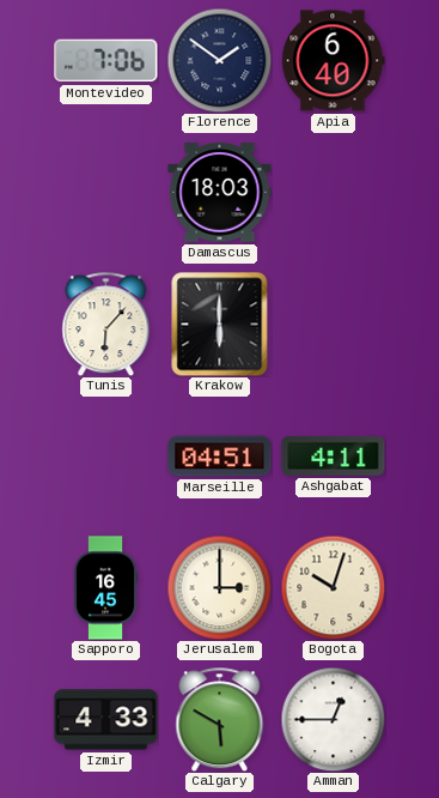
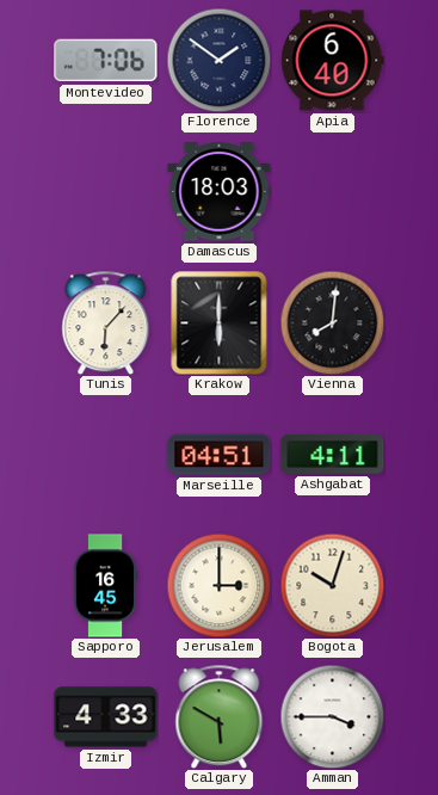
Vienna: none -> 8:01 (332, 322)
Amman: 12:45 -> 3:45 (332, 716)
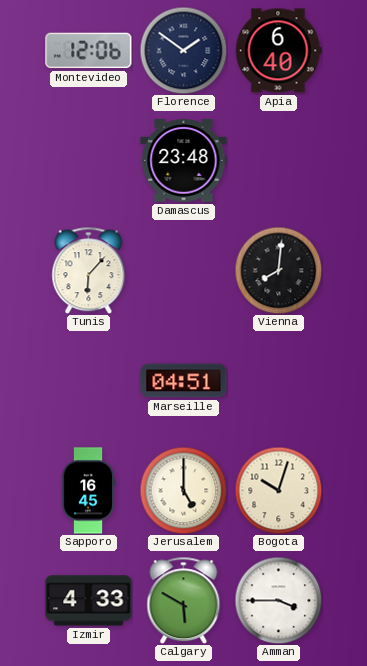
Montevideo: 7:06 -> 12:06 (89, 51)
Damascus: 18:03 -> 23:48 (184, 161)
Krakow: 6:00 -> none (220, 322)
Ashgabat: 4:11 -> none (333, 454)
Jerusalem: 3:00 -> 5:00 (183, 490)
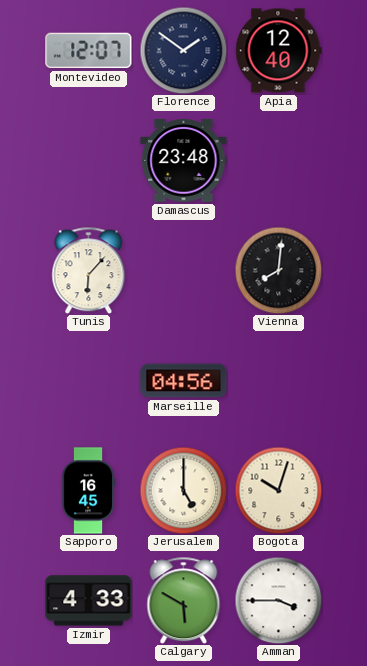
Montevideo: 12:06 -> 12:07 (89, 51)
Apia: 6:40 -> 12:40 (279, 51)
Marseille: 04:51 -> 04:56 (184, 381)
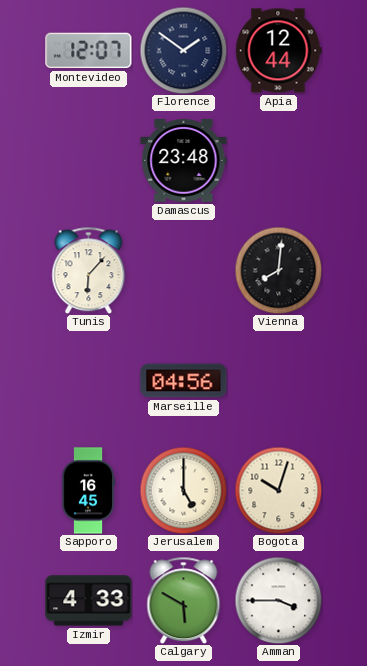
Apia: 12:40 -> 12:44 (279, 51)
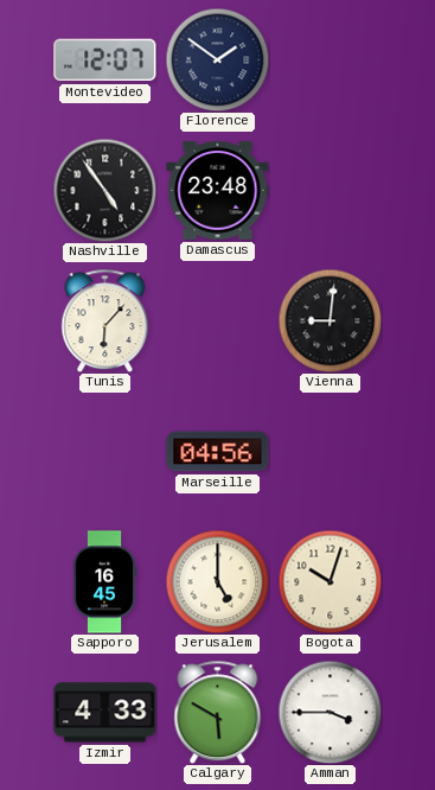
Apia: 12:44 -> none (279, 51)
Nashville: none -> 4:54 (104, 190)
Vienna: 8:01 -> 9:01 (330, 320)
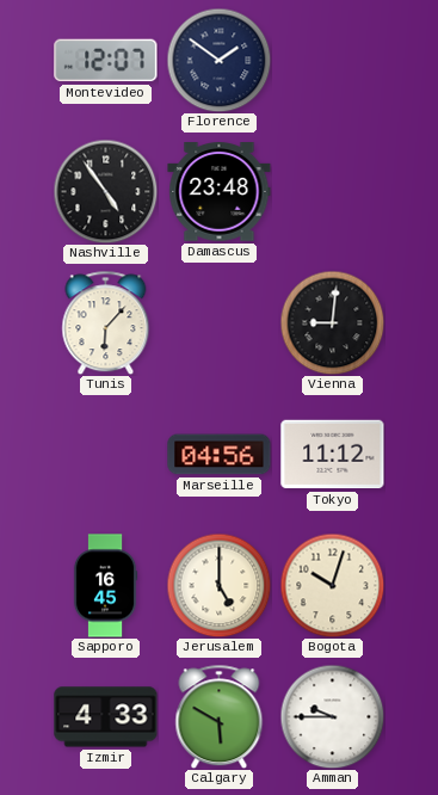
Tokyo: none -> 11:12 (333, 455)
Amman: 3:45 -> 9:45 (332, 716)
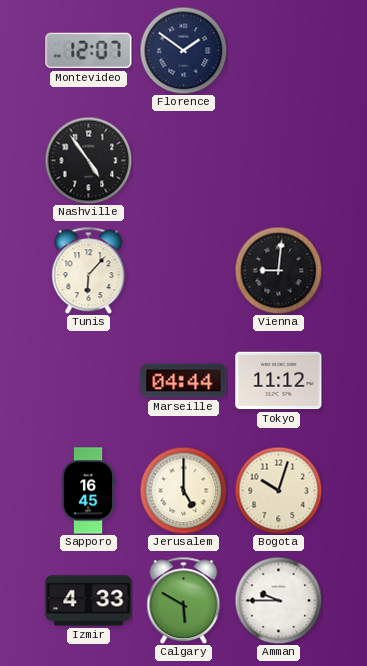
Damascus: 23:48 -> none (220, 192)
Marseille: 04:56 -> 04:44 (184, 381)
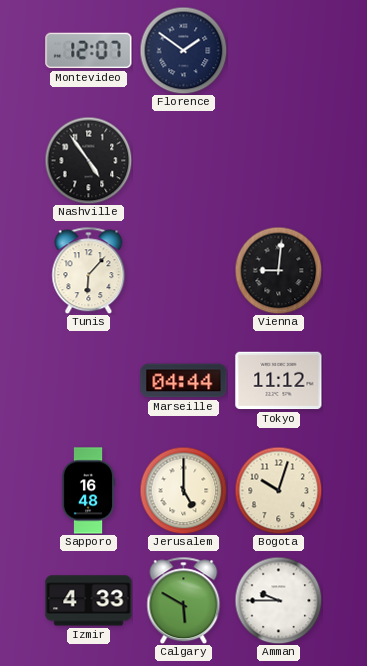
Sapporo: 16:45 -> 16:48 (88, 491)
